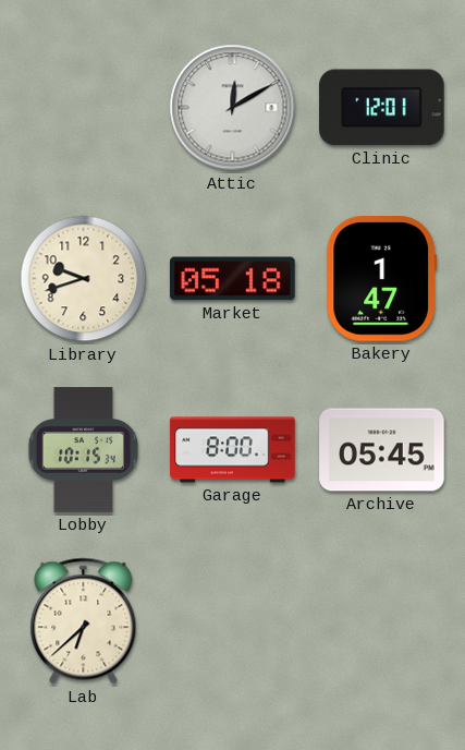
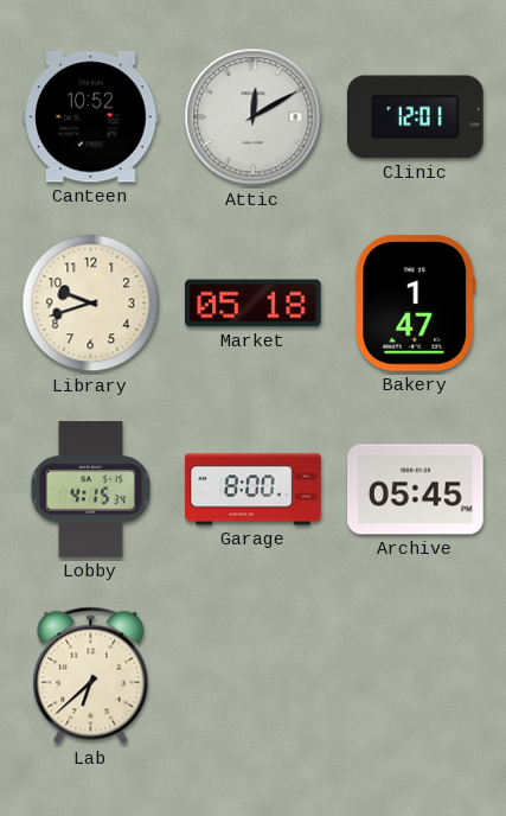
Canteen: none -> 10:52 (91, 117)
Lobby: 10:15 -> 4:15 (91, 490)
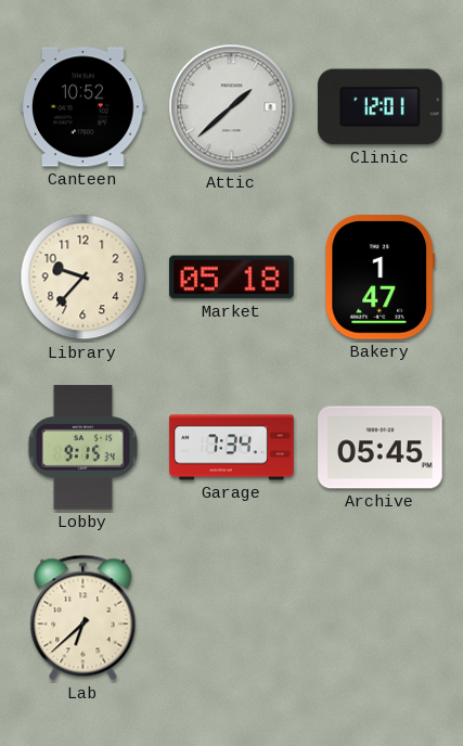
Attic: 12:10 -> 1:38 (232, 107)
Library: 9:42 -> 9:37 (83, 278)
Lobby: 4:15 -> 9:15 (83, 448)
Garage: 8:00 -> 7:34 (232, 448)
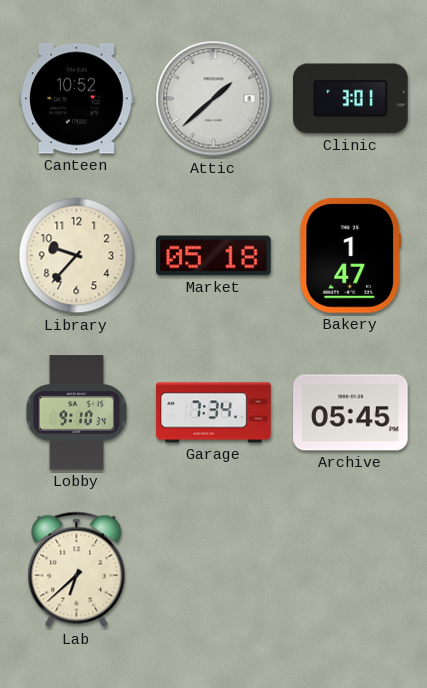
Clinic: 12:01 -> 3:01 (351, 99)
Lobby: 9:15 -> 9:10 (77, 413)
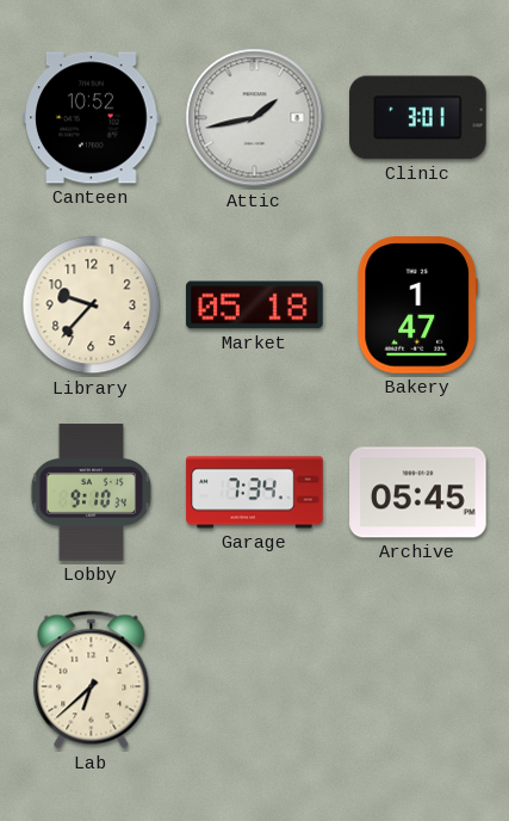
Attic: 1:38 -> 1:43 (255, 118)
